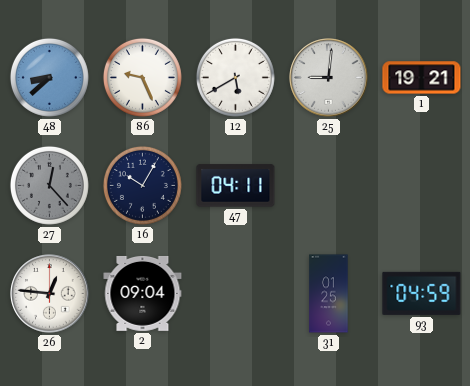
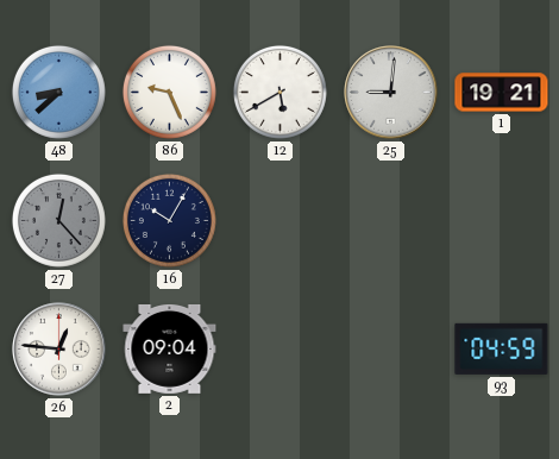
47: 04:11 -> none (236, 186)
31: 01:25 -> none (329, 294)
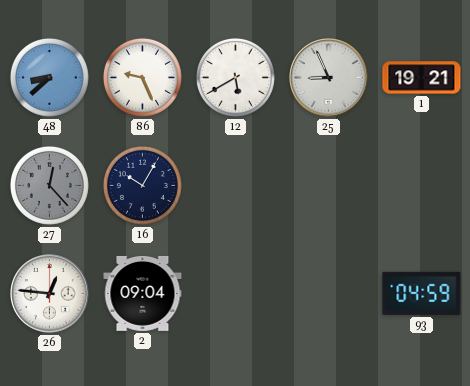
25: 9:01 -> 8:56 (329, 78)
